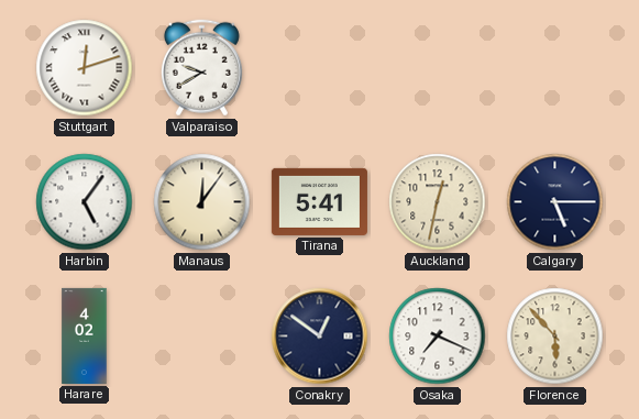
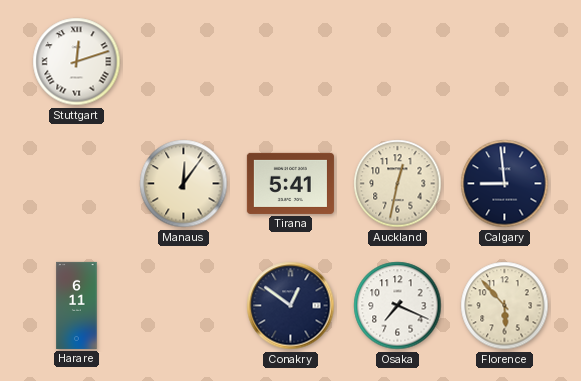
Valparaiso: 9:40 -> none (201, 68)
Harbin: 5:06 -> none (85, 202)
Calgary: 5:15 -> 8:59 (505, 184)
Harare: 4:02 -> 6:11 (77, 305)
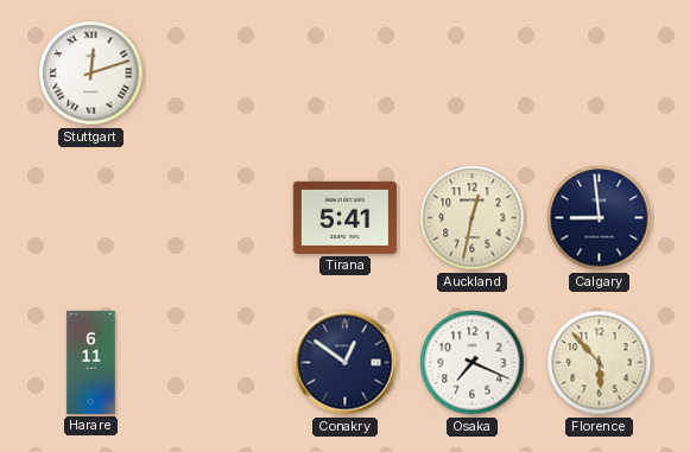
Manaus: 12:06 -> none (184, 184)
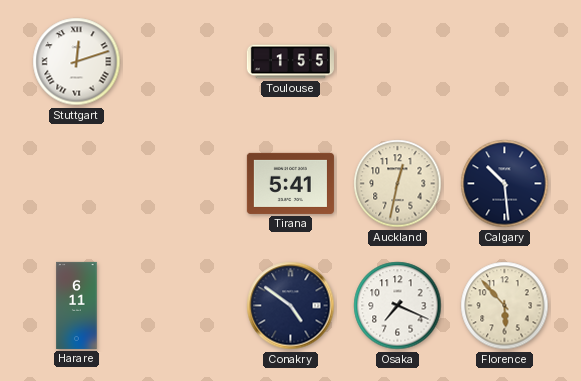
Toulouse: none -> 1:55 (290, 62)
Calgary: 8:59 -> 10:29 (505, 184)
Conakry: 12:51 -> 4:51 (291, 306)
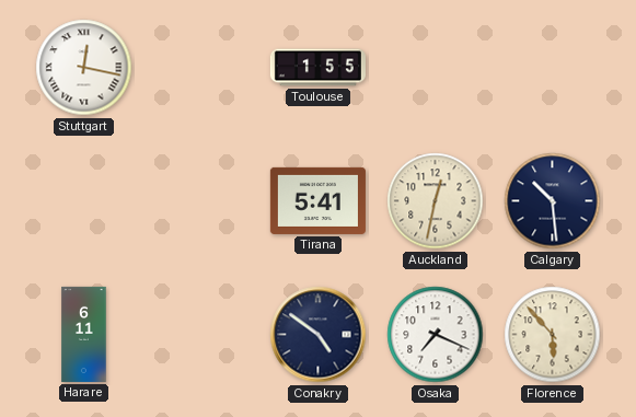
Stuttgart: 12:12 -> 12:17 (84, 68)
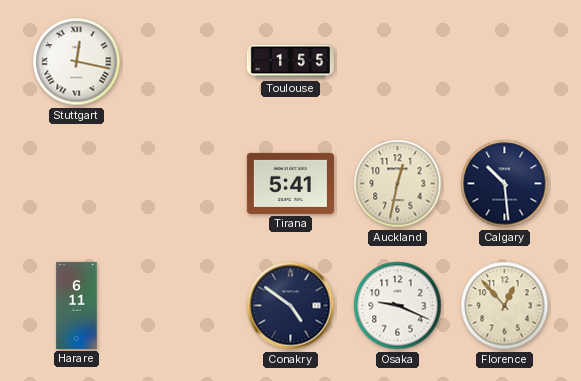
Osaka: 7:19 -> 9:19 (398, 306)
Florence: 5:53 -> 12:53 (505, 306)
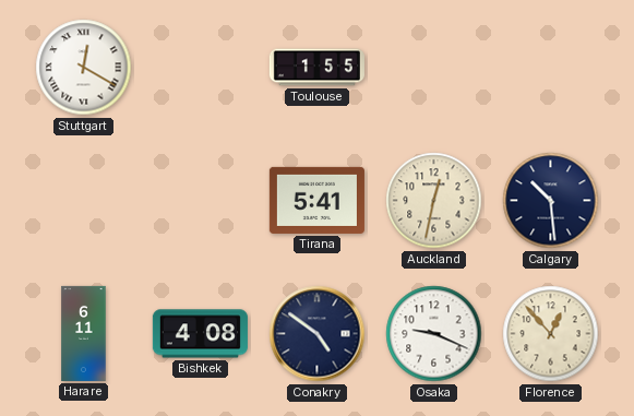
Stuttgart: 12:17 -> 12:20 (84, 68)
Bishkek: none -> 4:08 (200, 334)
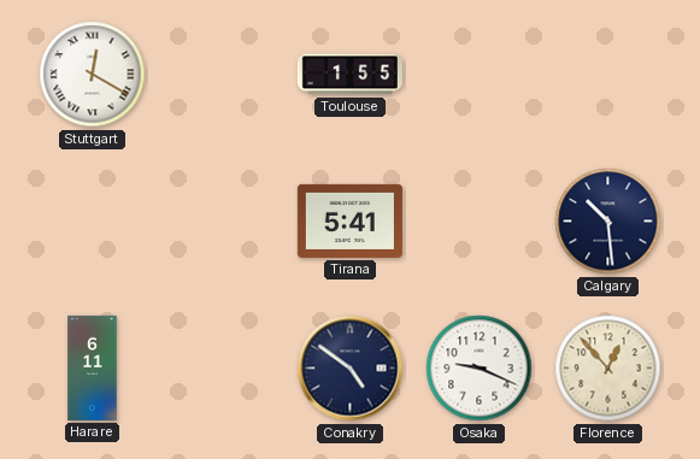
Auckland: 12:32 -> none (434, 201)
Bishkek: 4:08 -> none (200, 334)
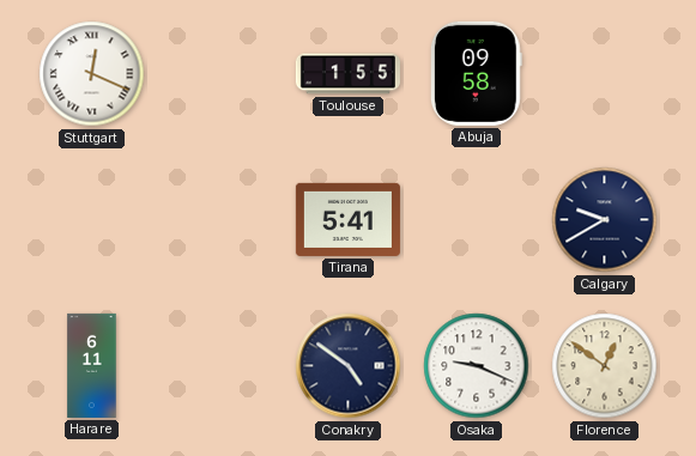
Stuttgart: 12:20 -> 12:19 (92, 74)
Abuja: none -> 09:58 (476, 73)
Calgary: 10:29 -> 9:40 (605, 220)
Florence: 12:53 -> 12:51 (605, 366)
